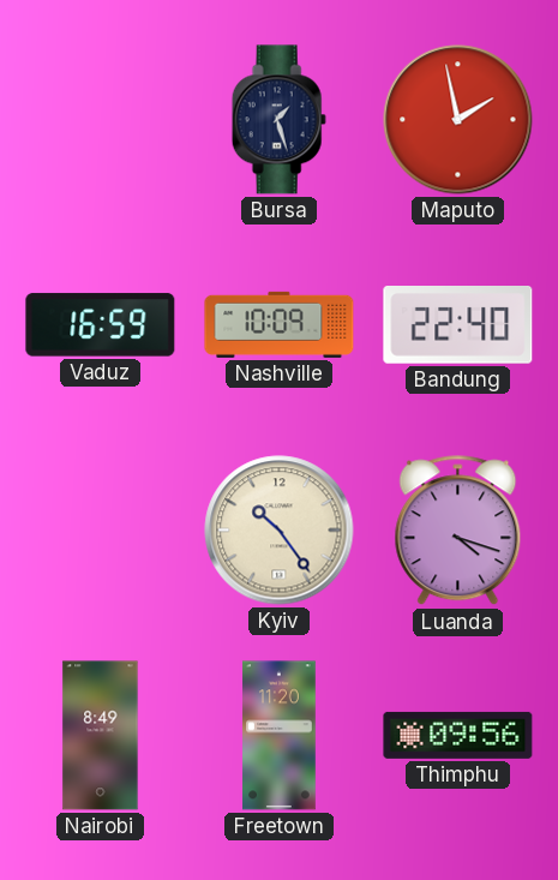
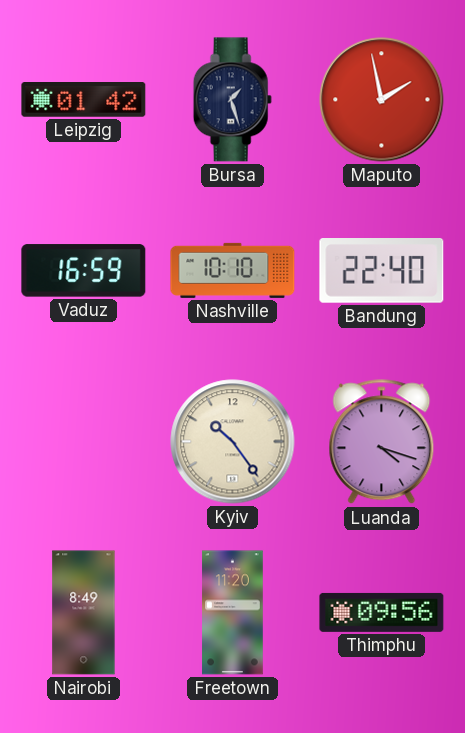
Leipzig: none -> 01:42 (84, 100)
Nashville: 10:09 -> 10:10 (233, 270)
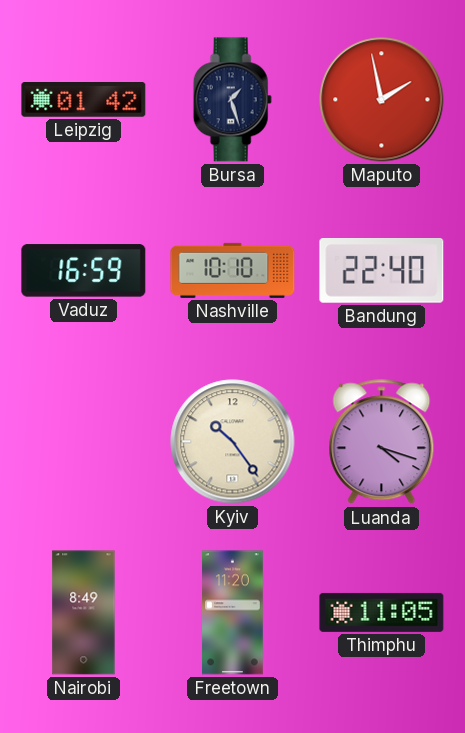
Thimphu: 09:56 -> 11:05 (382, 612)
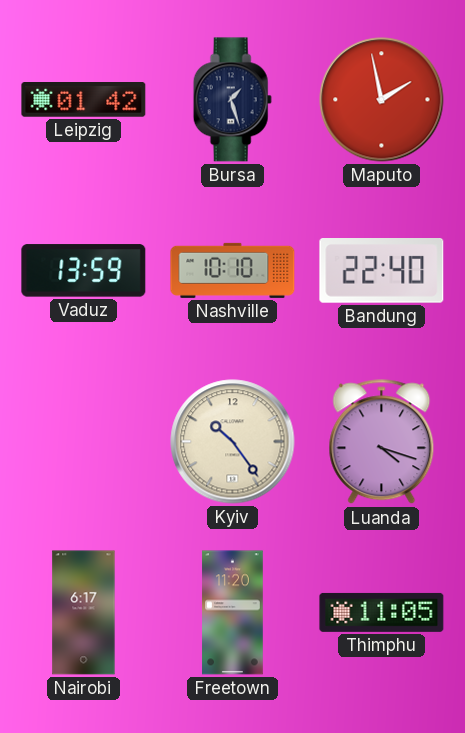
Vaduz: 16:59 -> 13:59 (84, 271)
Nairobi: 8:49 -> 6:17 (84, 613)
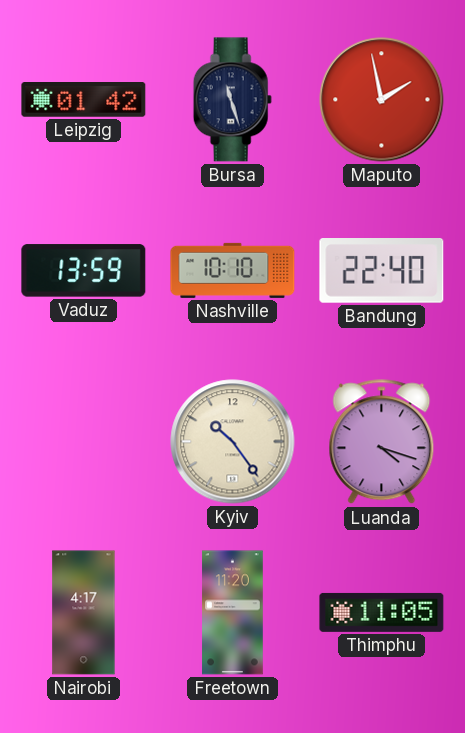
Bursa: 1:27 -> 11:27 (232, 100)
Nairobi: 6:17 -> 4:17 (84, 613)
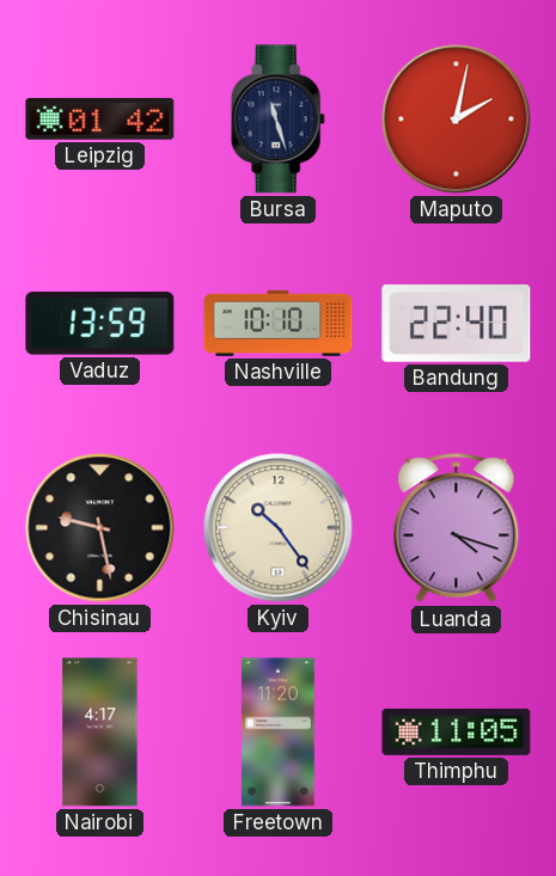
Maputo: 1:58 -> 2:02 (457, 120)
Chisinau: none -> 9:28 (100, 528)
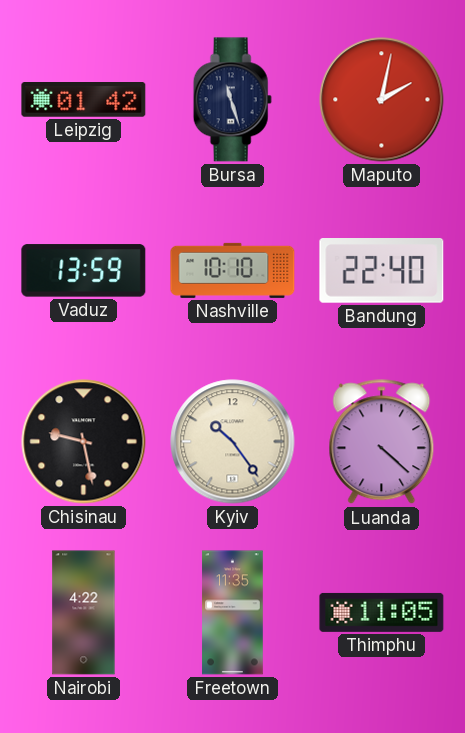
Luanda: 4:18 -> 4:22 (382, 442)
Nairobi: 4:17 -> 4:22 (84, 613)
Freetown: 11:20 -> 11:35 (233, 613)
